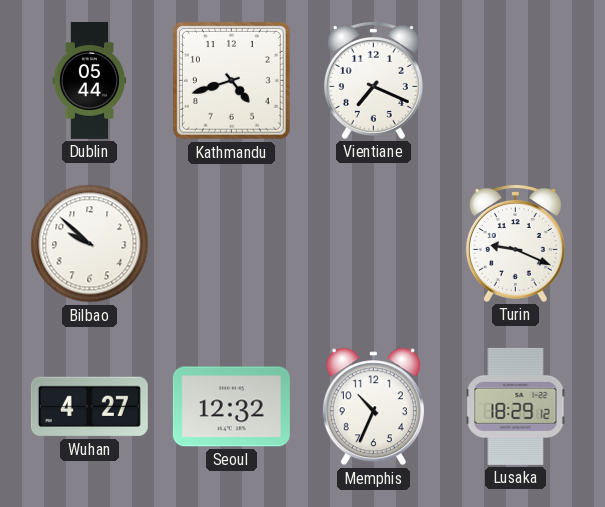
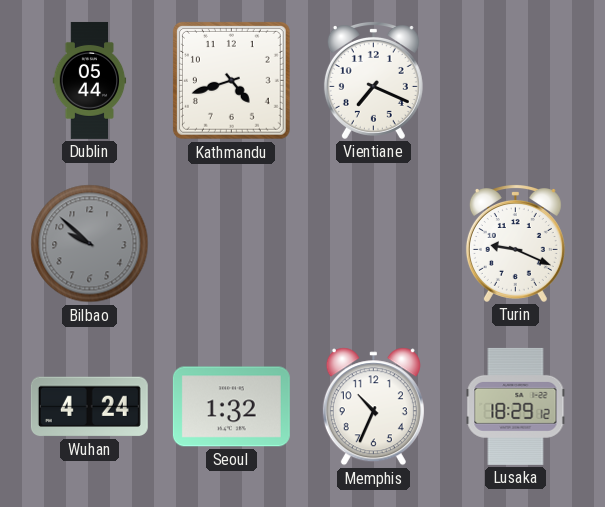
Bilbao dial: white -> grey (90, 244)
Wuhan: 4:27 -> 4:24 (89, 407)
Seoul: 12:32 -> 1:32 (231, 407)
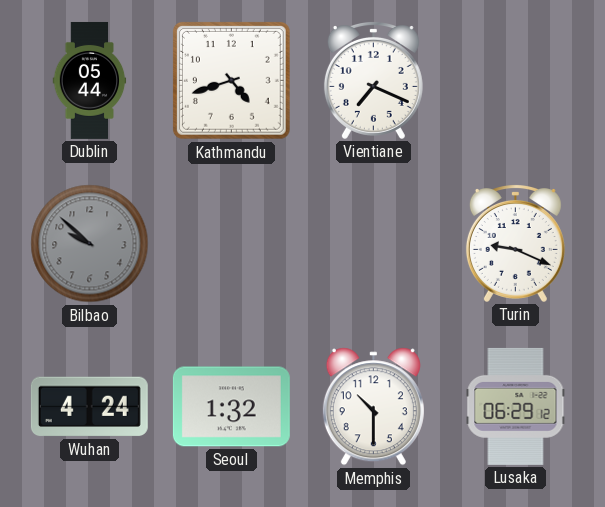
Memphis: 10:34 -> 10:30 (373, 407)
Lusaka: 18:29 -> 06:29 (516, 406)
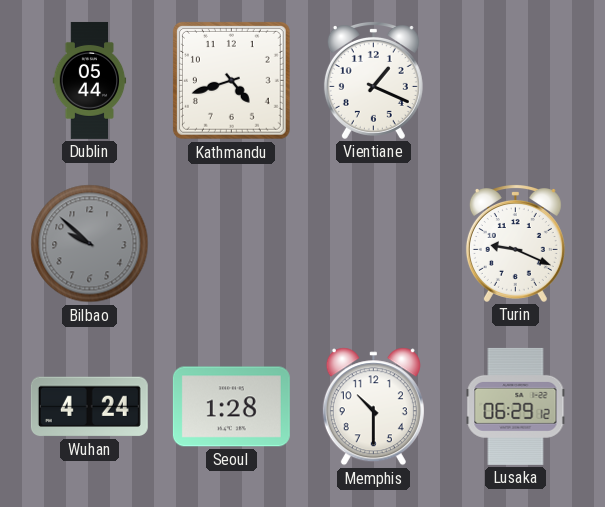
Vientiane: 7:19 -> 1:19 (373, 81)
Seoul: 1:32 -> 1:28 (231, 407)
